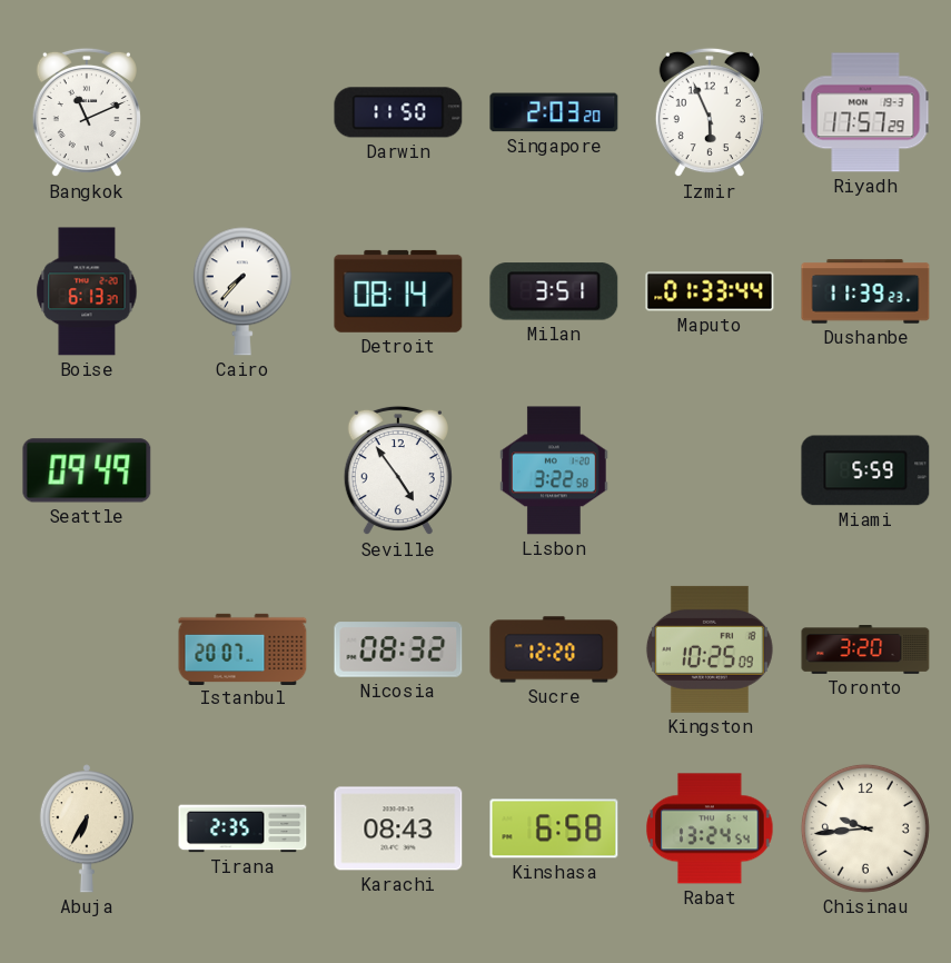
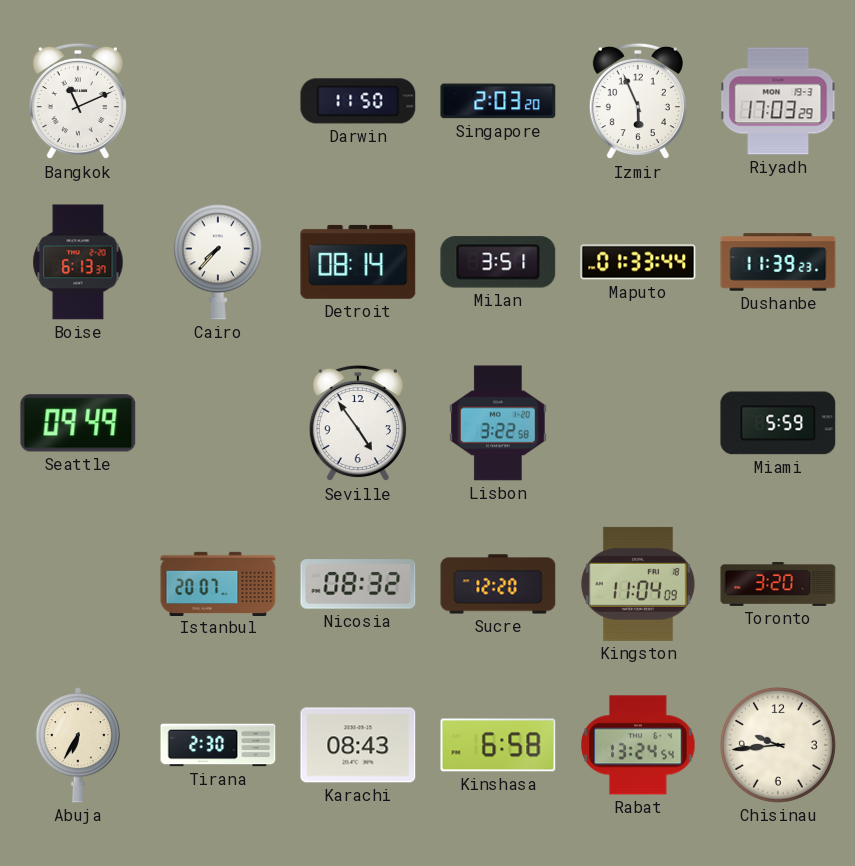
Riyadh: 17:57 -> 17:03 (778, 101)
Kingston: 10:25 -> 11:04 (638, 584)
Tirana: 2:35 -> 2:30 (218, 745)
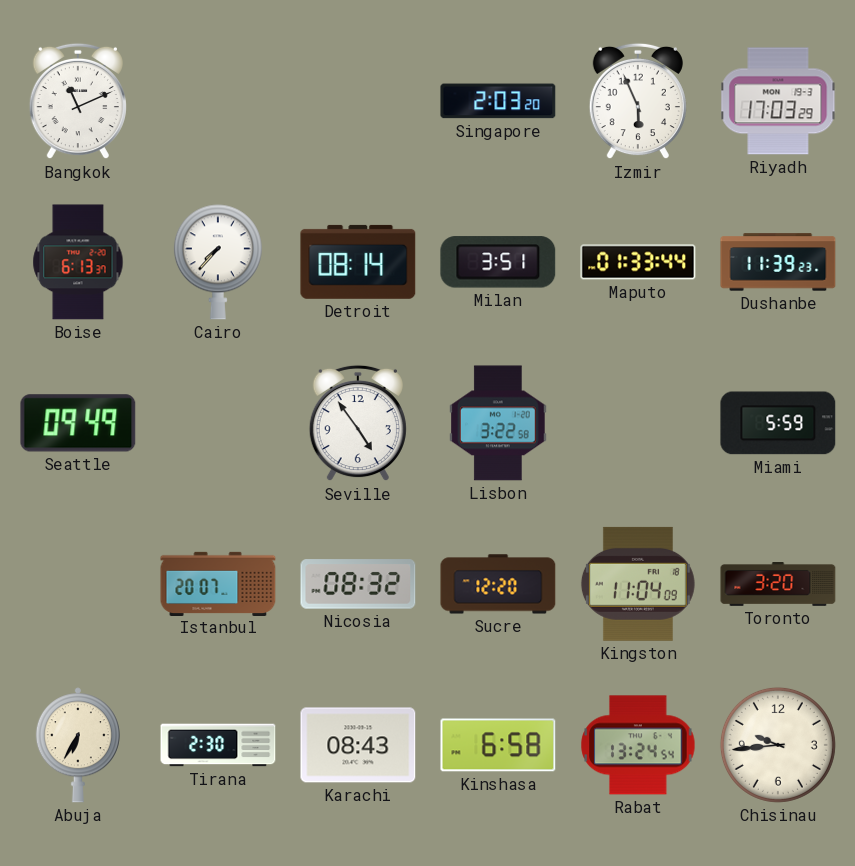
Darwin: 11:50 -> none (358, 101)
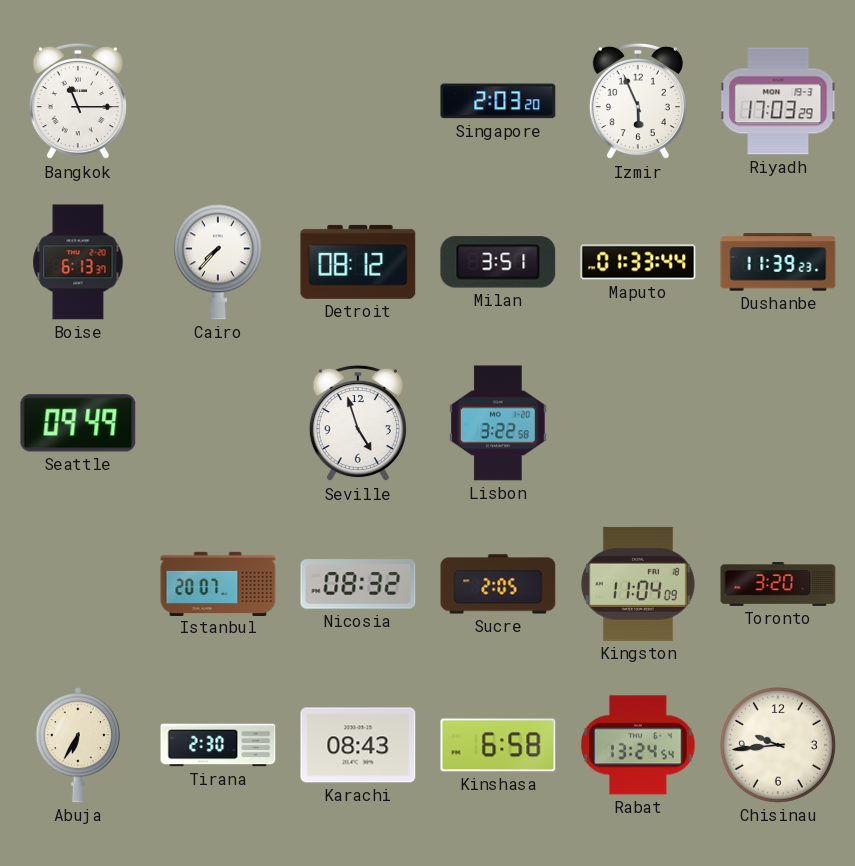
Bangkok: 11:11 -> 11:15 (78, 101)
Detroit: 08:14 -> 08:12 (358, 262)
Seville: 4:54 -> 4:57 (358, 423)
Miami: 5:59 -> none (778, 423)
Sucre: 12:20 -> 2:05 (498, 584)
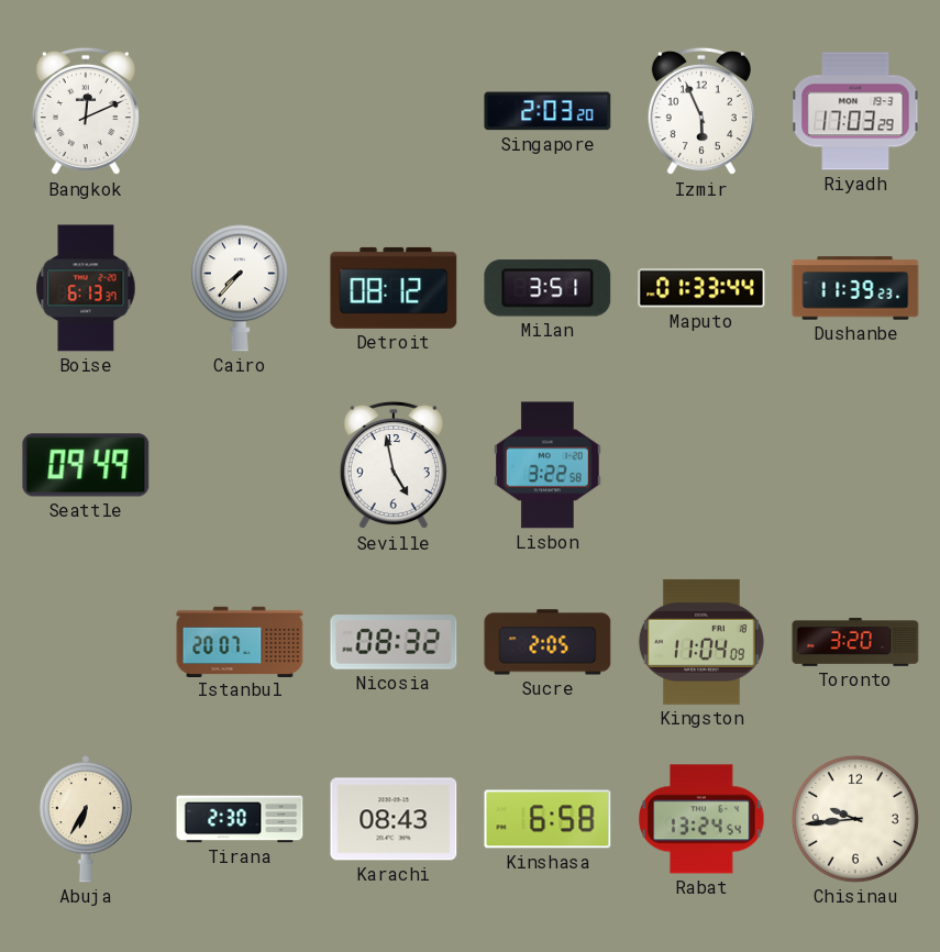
Bangkok: 11:15 -> 12:11 (86, 111)
Seville: 4:57 -> 4:58 (394, 465)
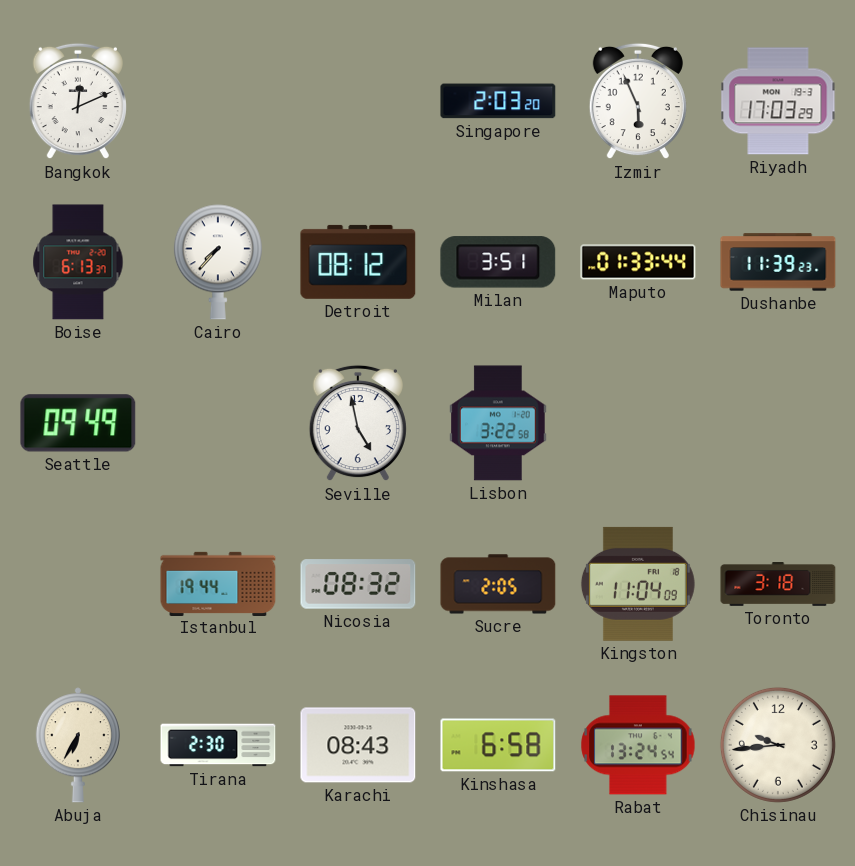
Istanbul: 20:07 -> 19:44 (218, 583)
Toronto: 3:20 -> 3:18 (778, 585)
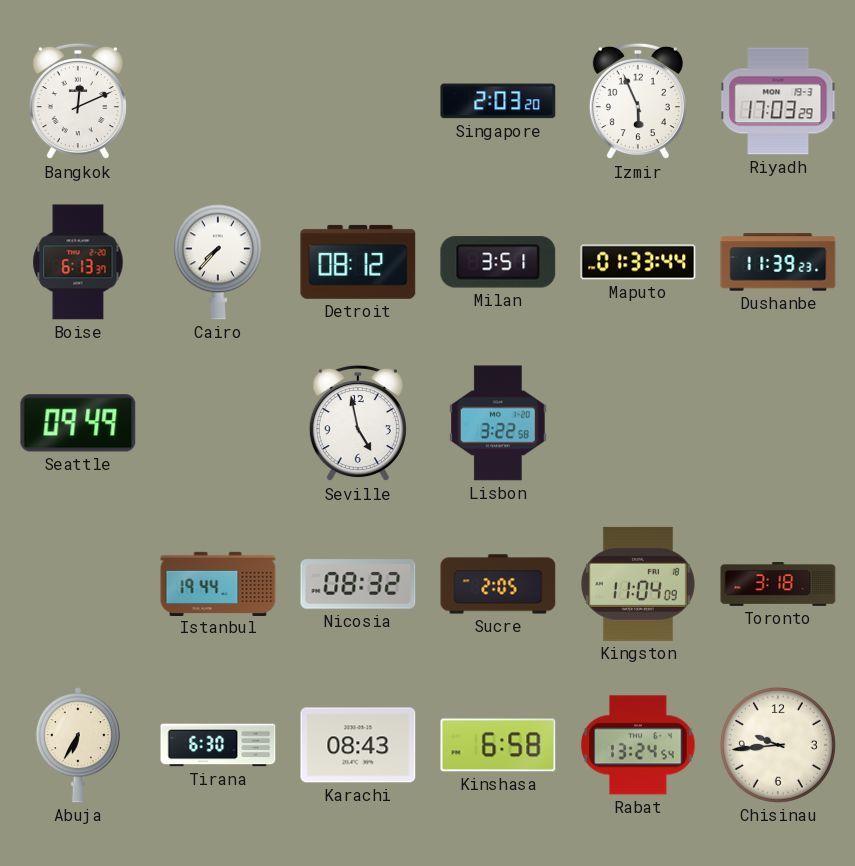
Tirana: 2:30 -> 6:30 (218, 745)
